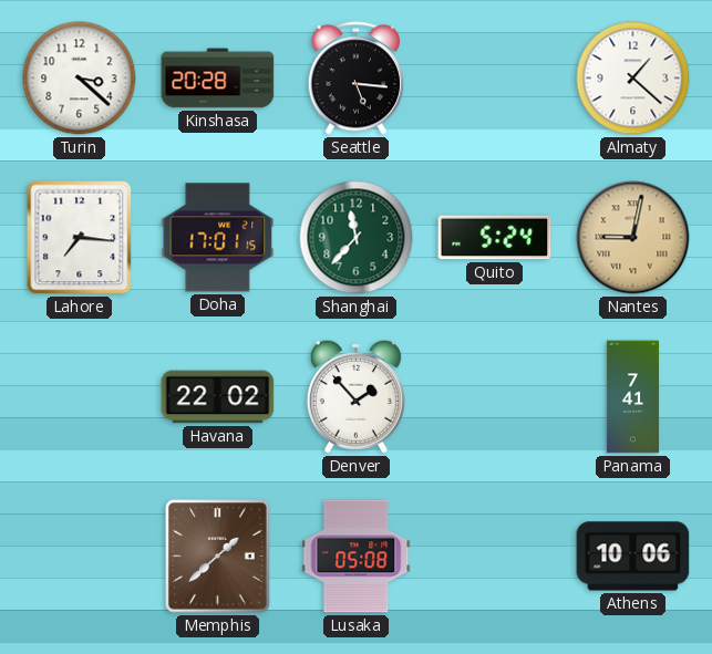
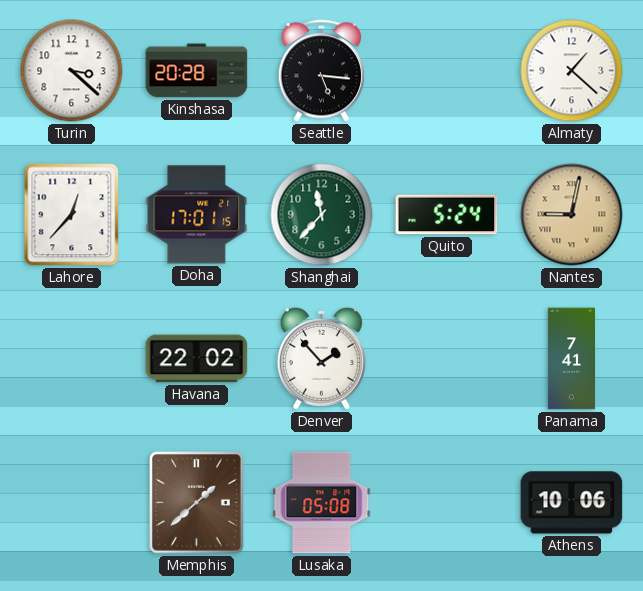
Lahore: 7:16 -> 12:37 (72, 215)
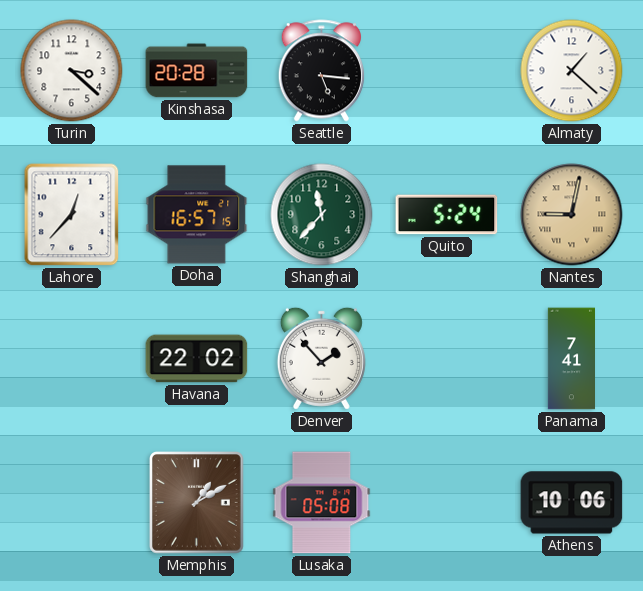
Doha: 17:01 -> 16:57 (197, 215)
Memphis: 1:38 -> 1:10 (197, 503)
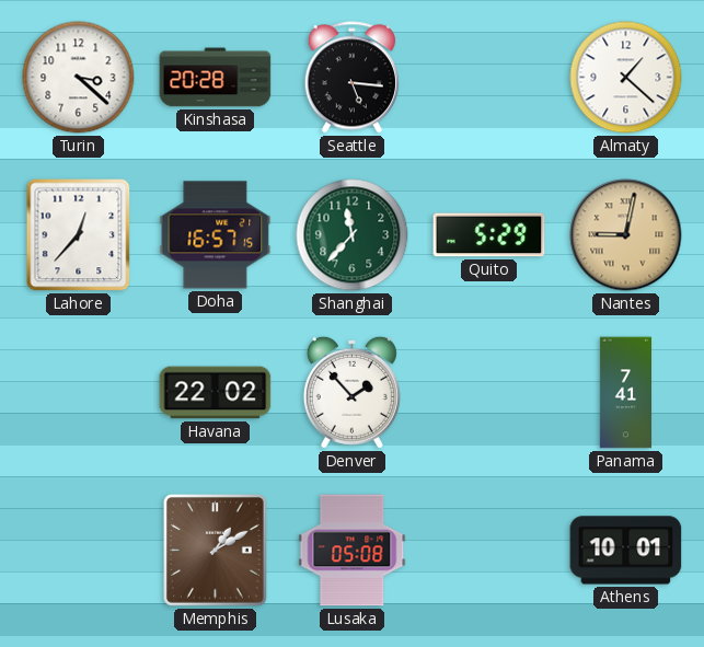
Quito: 5:24 -> 5:29 (489, 235)
Athens: 10:06 -> 10:01 (626, 551)
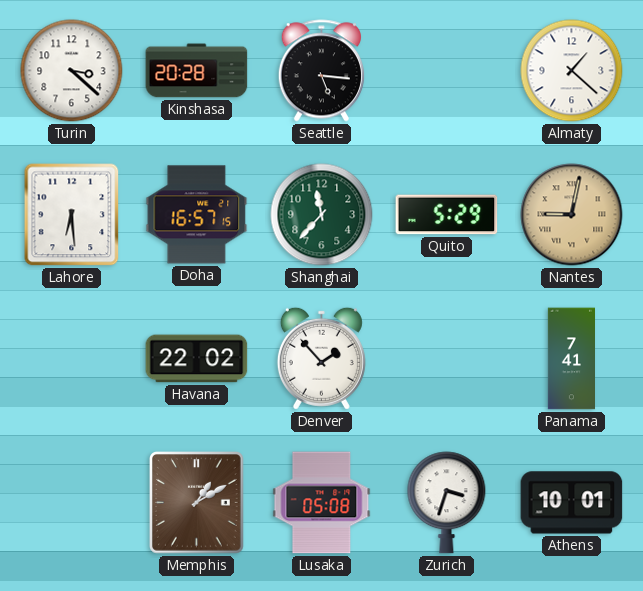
Lahore: 12:37 -> 6:29 (72, 215)
Zurich: none -> 3:33 (447, 503)
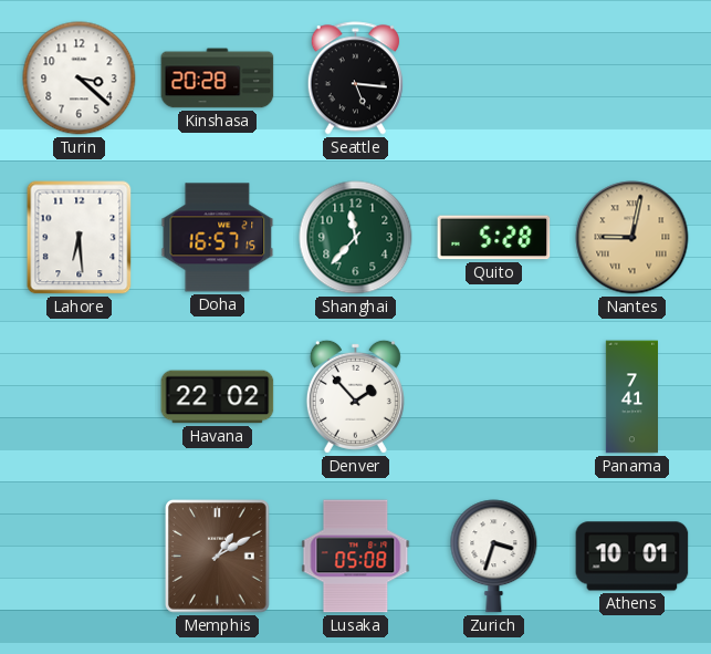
Almaty: 1:22 -> none (572, 71)
Quito: 5:29 -> 5:28 (494, 238)
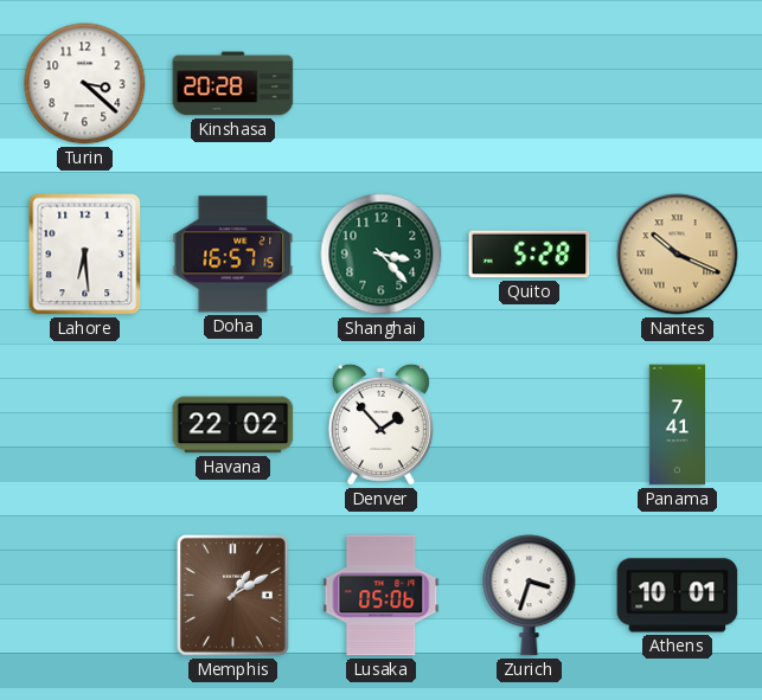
Seattle: 5:16 -> none (355, 79)
Shanghai: 11:37 -> 3:23 (382, 255)
Nantes: 9:02 -> 10:19 (678, 255)
Lusaka: 05:08 -> 05:06 (382, 596)
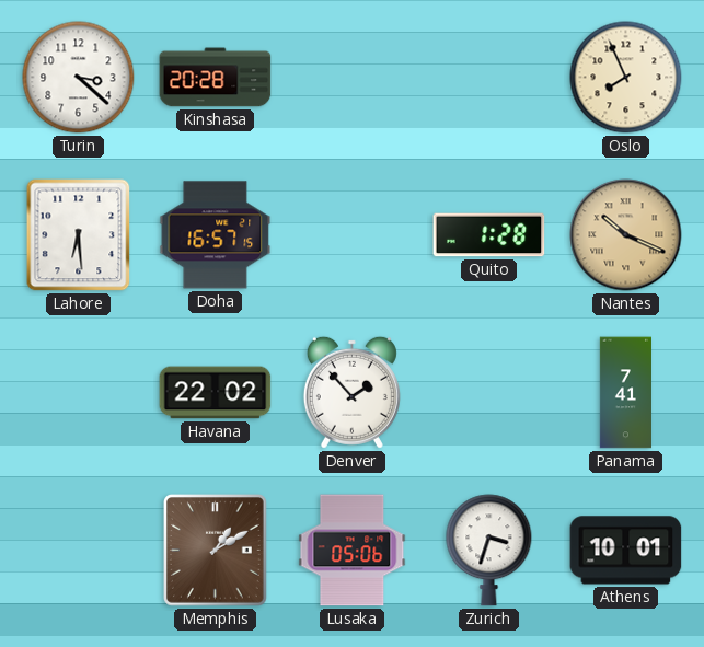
Oslo: none -> 7:56 (626, 78)
Shanghai: 3:23 -> none (382, 255)
Quito: 5:28 -> 1:28 (489, 235)
